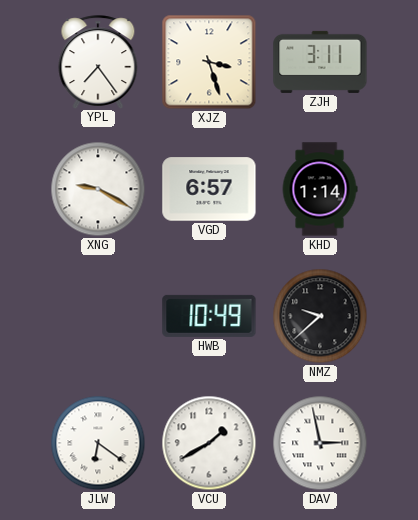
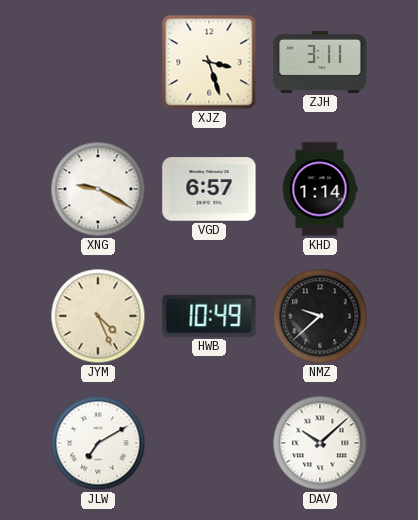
YPL: 7:24 -> none (98, 62)
JYM: none -> 4:26 (98, 316)
JLW: 6:21 -> 7:10 (98, 443)
VCU: 1:40 -> none (209, 443)
DAV: 2:58 -> 10:08 (320, 443)
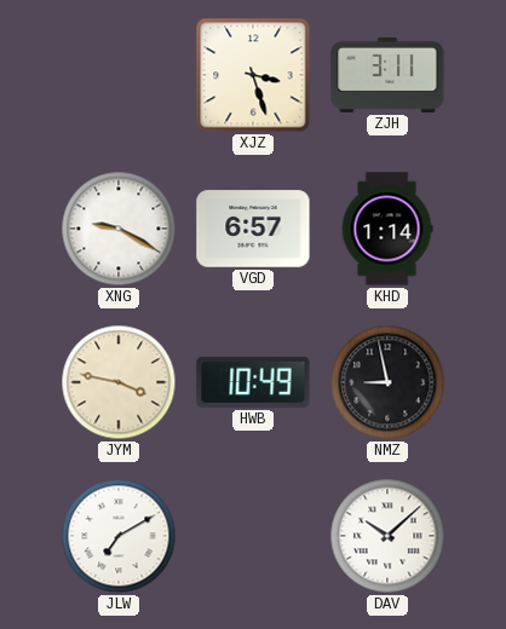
JYM: 4:26 -> 3:47 (119, 382)
NMZ: 9:38 -> 8:58 (387, 382)
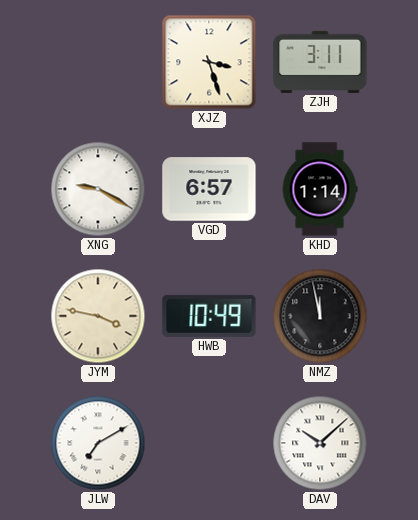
NMZ: 8:58 -> 11:58 (320, 316)
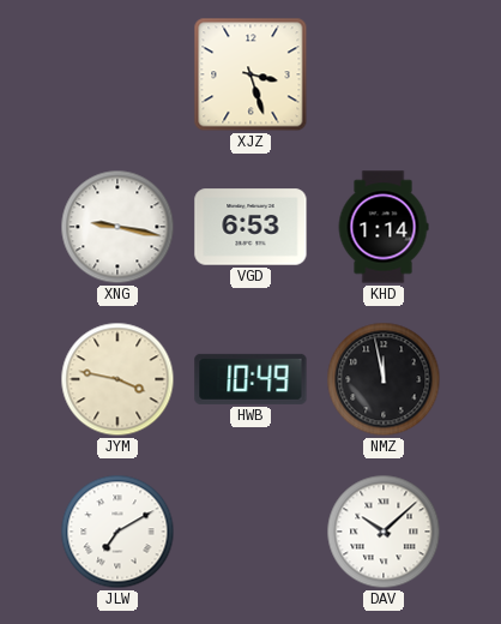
ZJH: 3:11 -> none (320, 62)
XNG: 9:20 -> 9:17 (117, 227)
VGD: 6:57 -> 6:53 (251, 227)
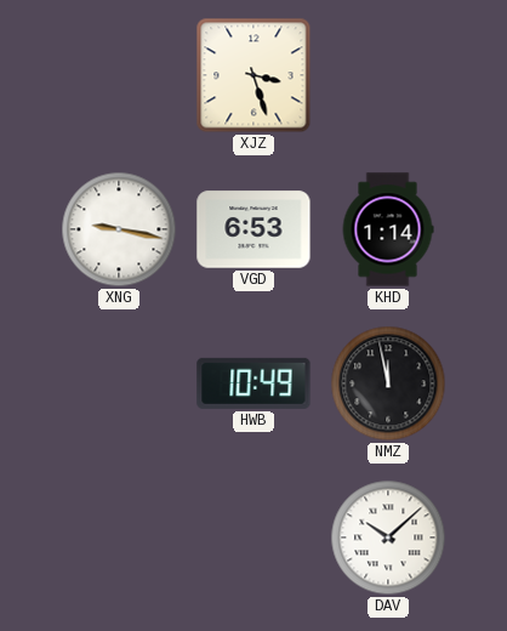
JYM: 3:47 -> none (117, 379)
JLW: 7:10 -> none (117, 532)
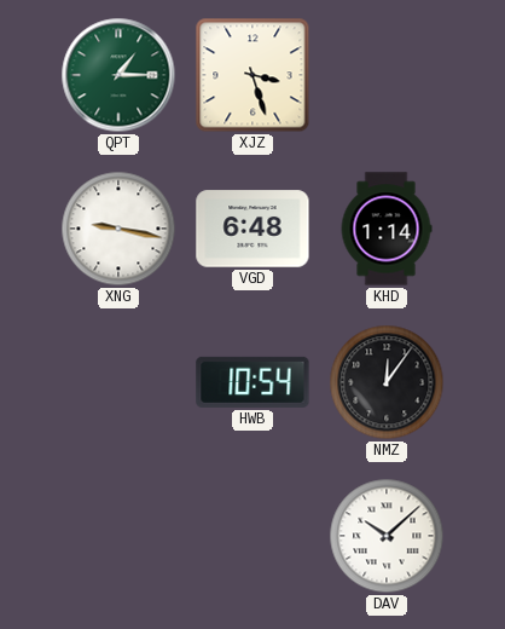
QPT: none -> 1:15 (118, 75)
VGD: 6:53 -> 6:48 (252, 229)
HWB: 10:49 -> 10:54 (252, 382)
NMZ: 11:58 -> 12:06 (387, 382)
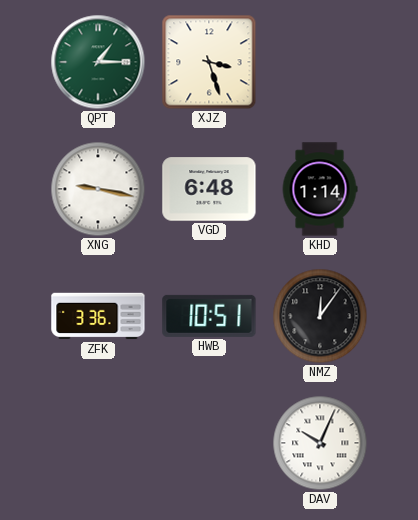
ZFK: none -> 3:36 (98, 316)
HWB: 10:54 -> 10:51 (209, 316)
DAV: 10:08 -> 10:04 (320, 443)
